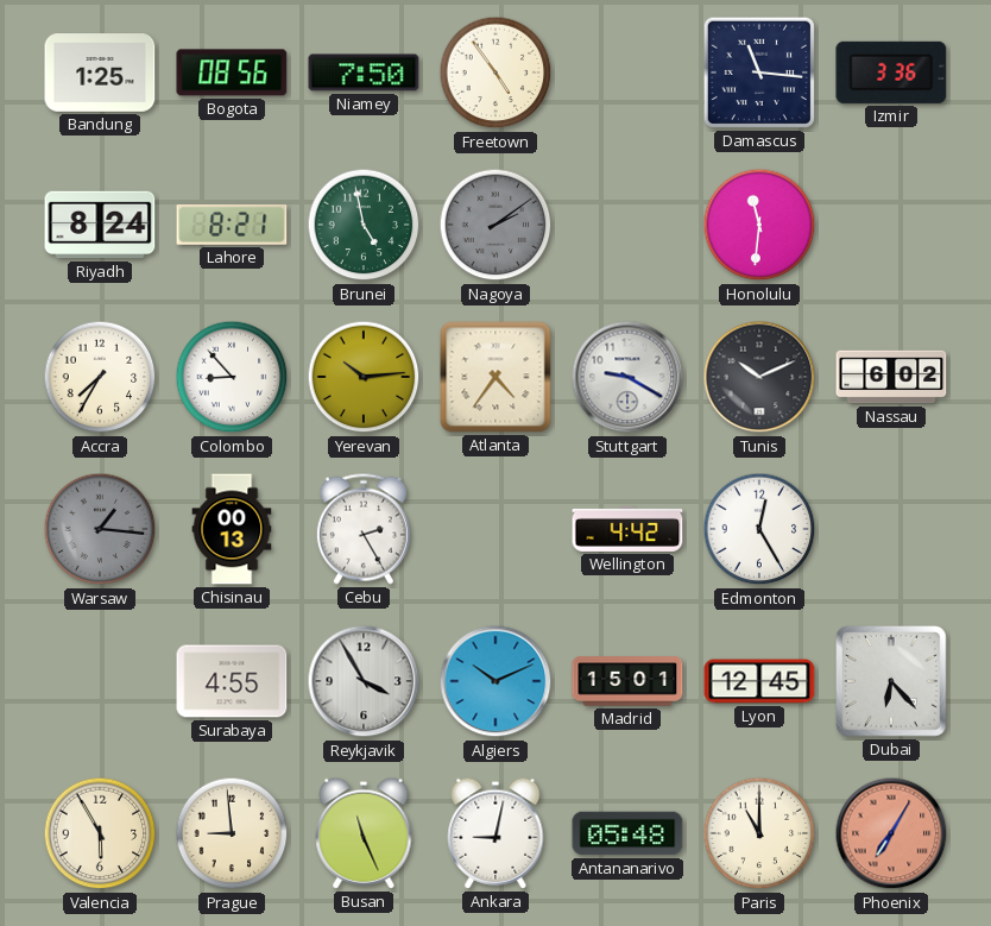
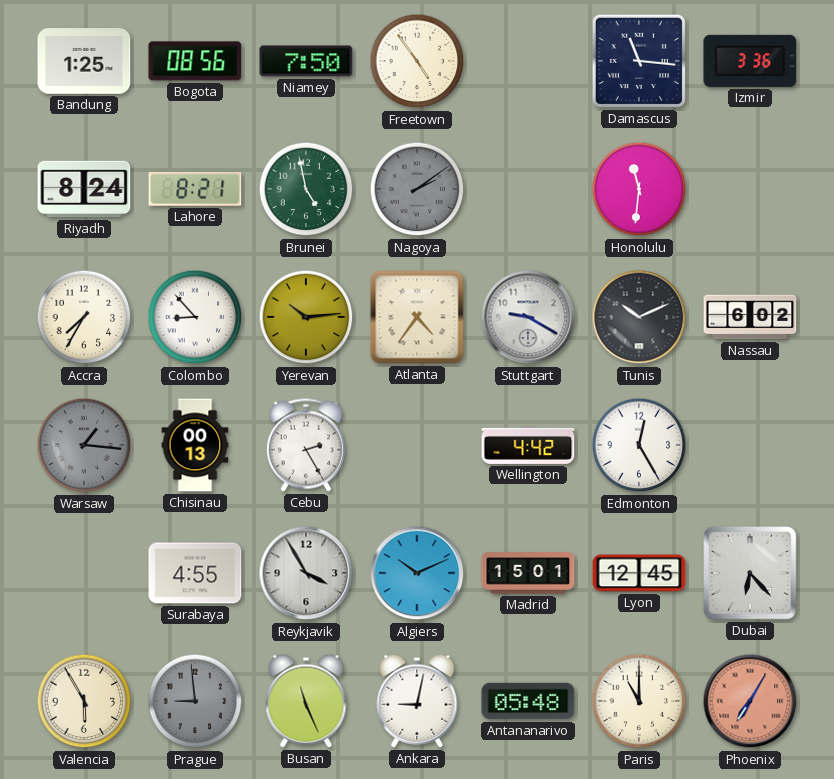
Prague dial: cream -> grey (195, 701)
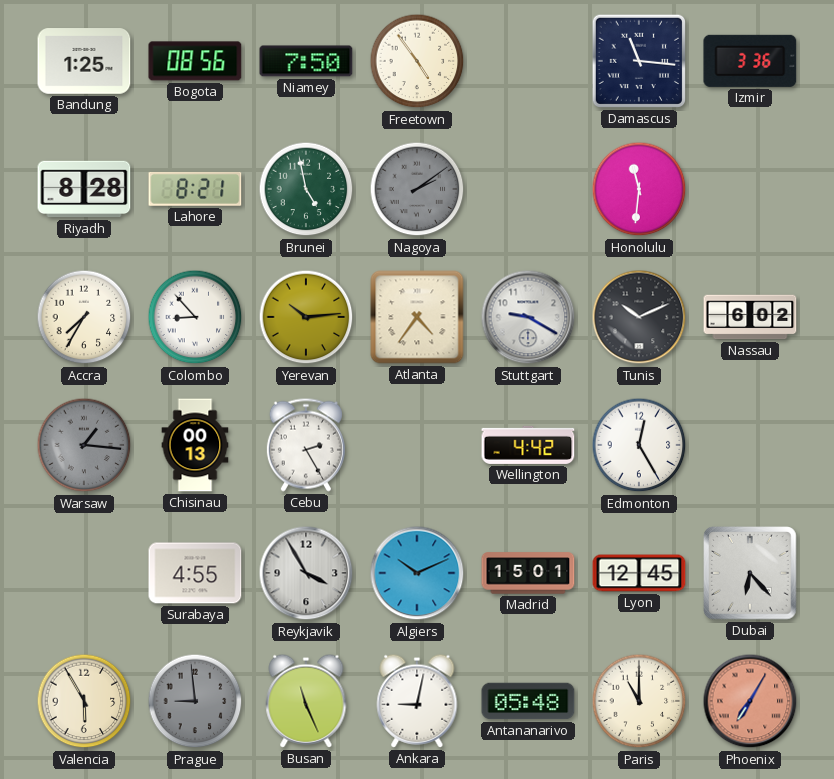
Riyadh: 8:24 -> 8:28 (84, 189)
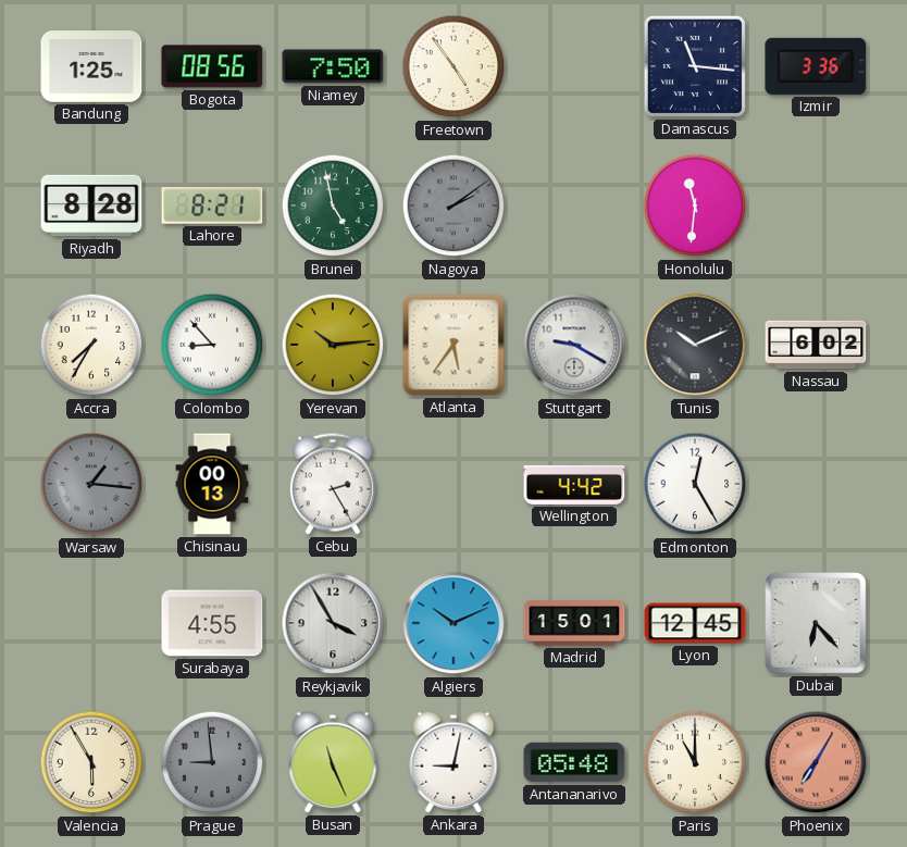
Atlanta: 4:36 -> 5:36 (453, 345)
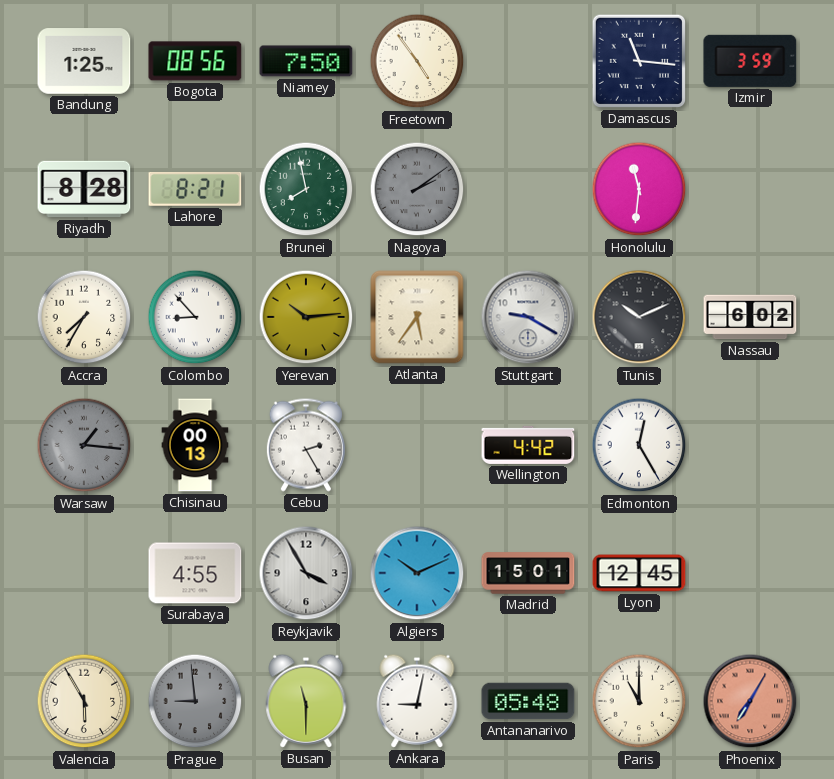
Izmir: 3:36 -> 3:59 (750, 61)
Brunei: 4:58 -> 7:58 (306, 189)
Dubai: 6:23 -> none (816, 623)
Busan: 11:26 -> 11:30 (306, 701)
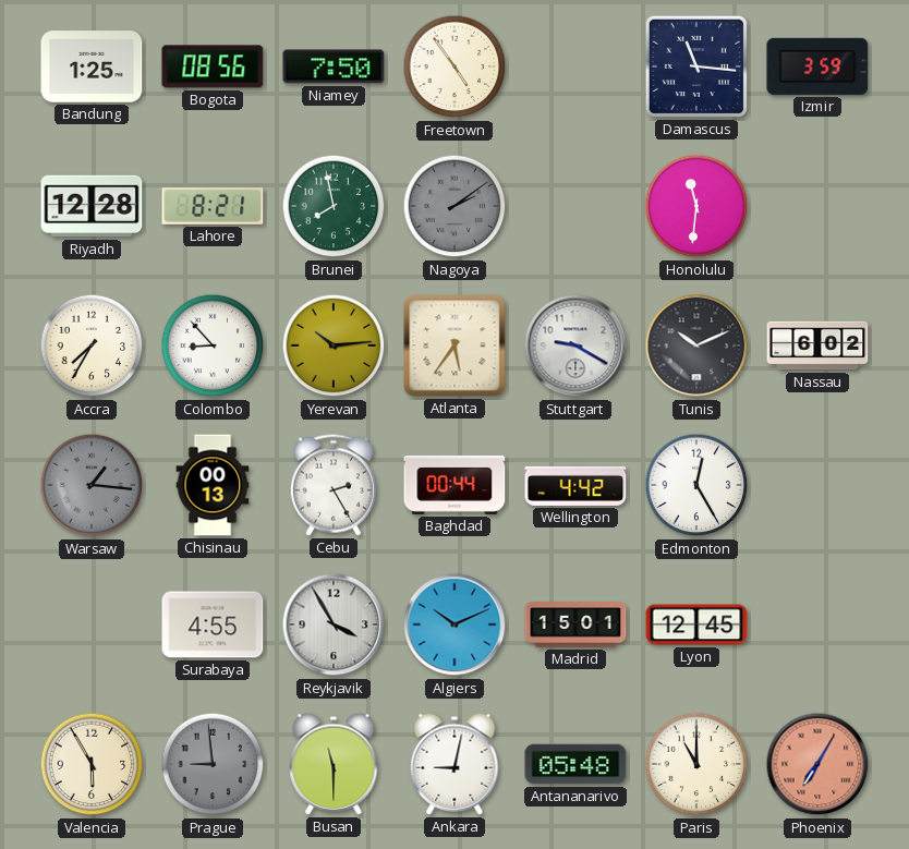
Riyadh: 8:28 -> 12:28 (92, 206)
Baghdad: none -> 00:44 (455, 485)
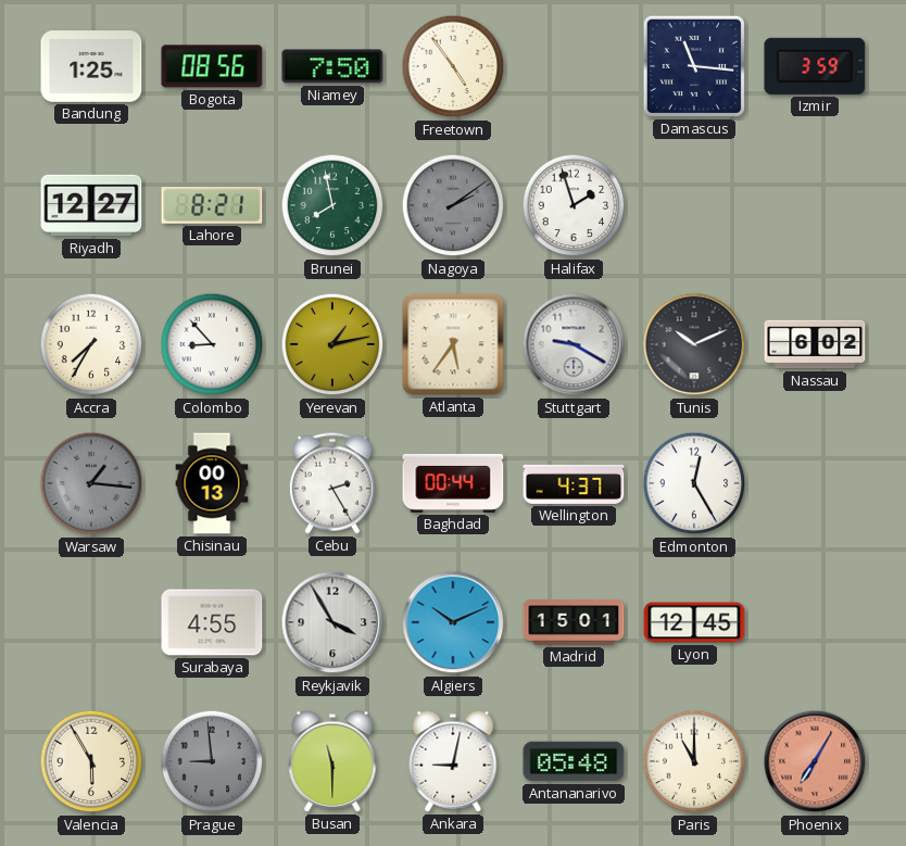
Riyadh: 12:28 -> 12:27 (91, 205)
Halifax: none -> 1:57 (574, 205)
Honolulu: 11:31 -> none (696, 206)
Yerevan: 10:14 -> 1:13 (332, 344)
Wellington: 4:42 -> 4:37 (574, 483)
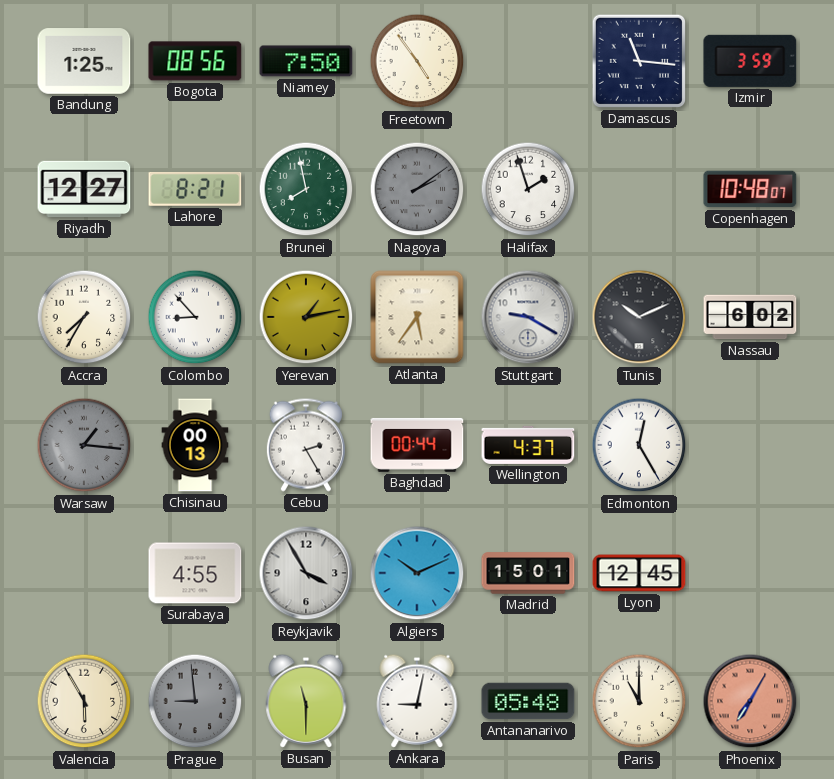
Copenhagen: none -> 10:48 (750, 189)
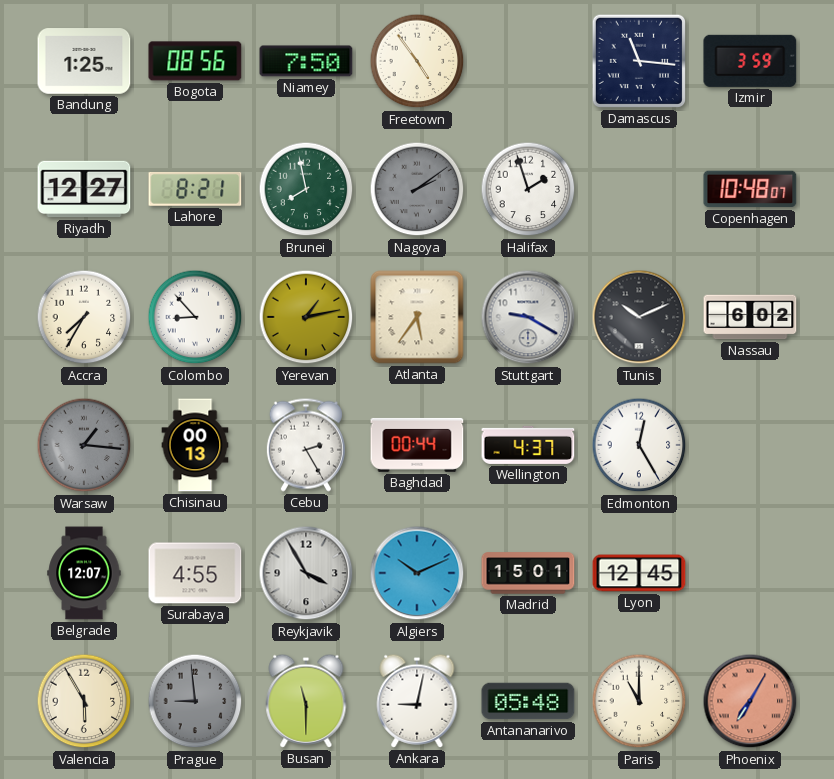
Belgrade: none -> 12:07 (84, 573)
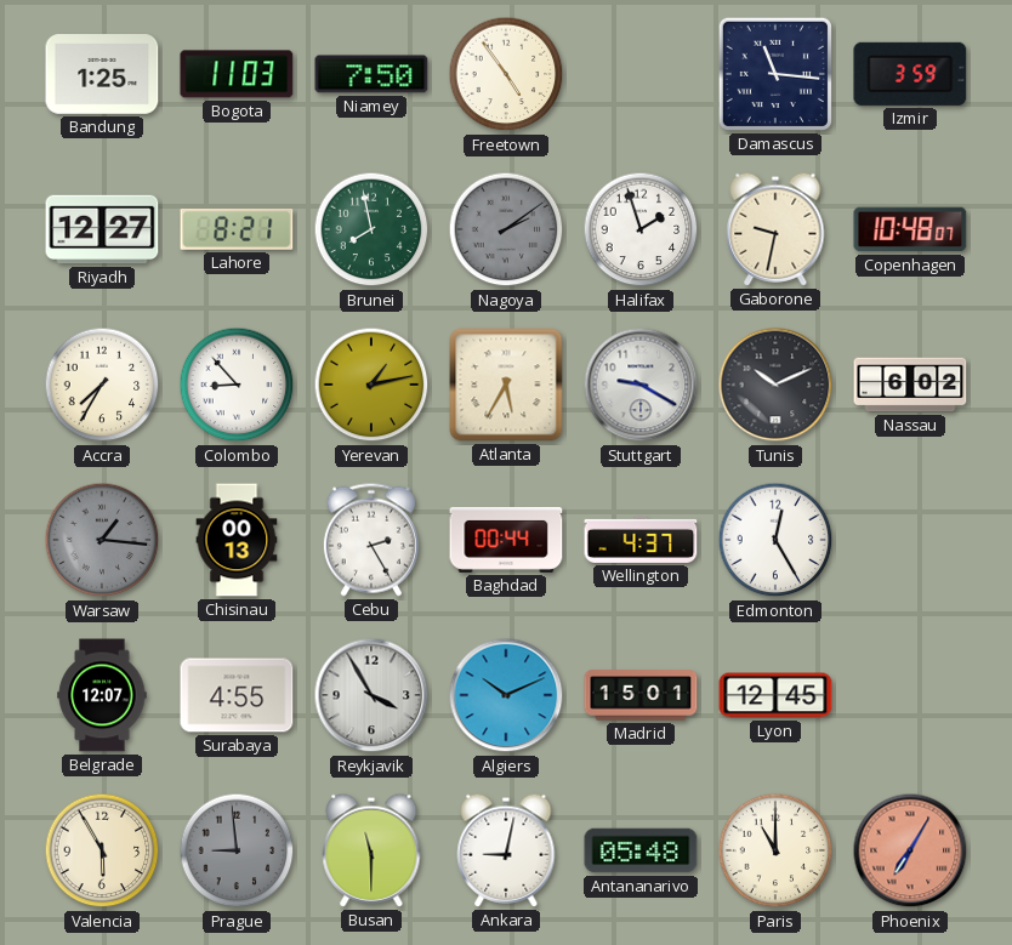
Bogota: 08:56 -> 11:03 (237, 74)
Gaborone: none -> 9:32 (775, 229)
Atlanta: 5:36 -> 5:35 (506, 385)
